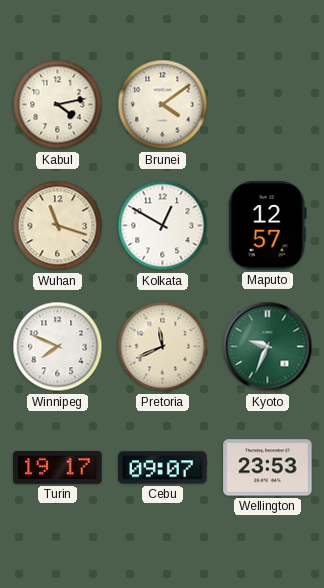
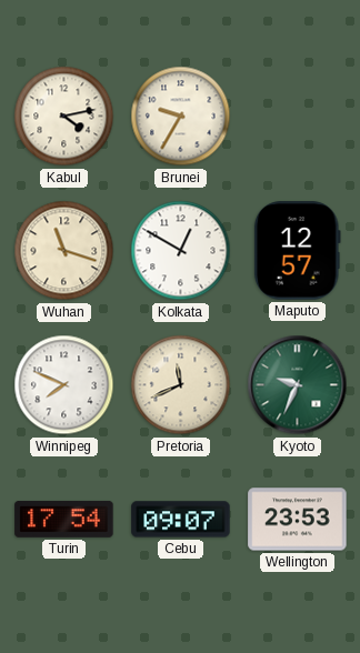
Brunei: 4:09 -> 9:35 (181, 117)
Turin: 19:17 -> 17:54 (64, 519)
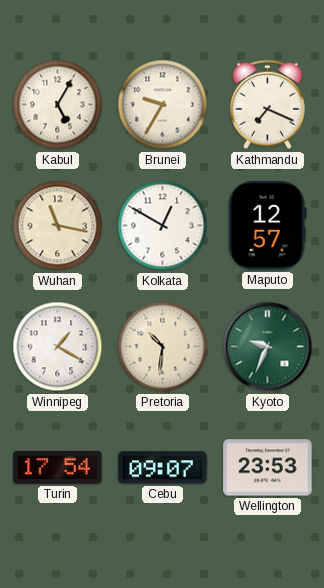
Kabul: 4:13 -> 5:05 (58, 105)
Kathmandu: none -> 7:19 (267, 105)
Wuhan: 11:18 -> 11:17 (58, 226)
Winnipeg: 7:49 -> 1:20 (58, 347)
Pretoria: 11:41 -> 10:31 (163, 347)
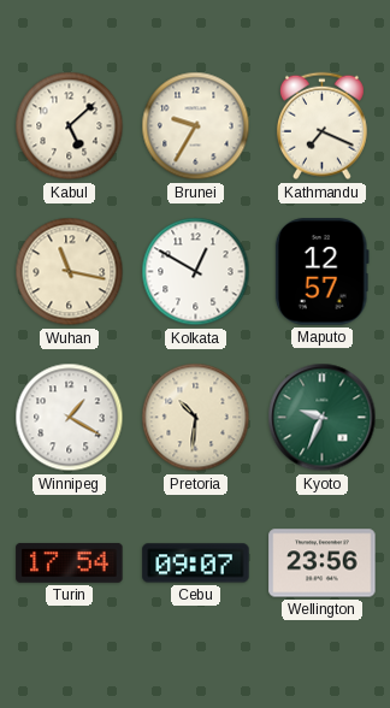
Kabul: 5:05 -> 5:08 (70, 126)
Wellington: 23:53 -> 23:56 (323, 564)
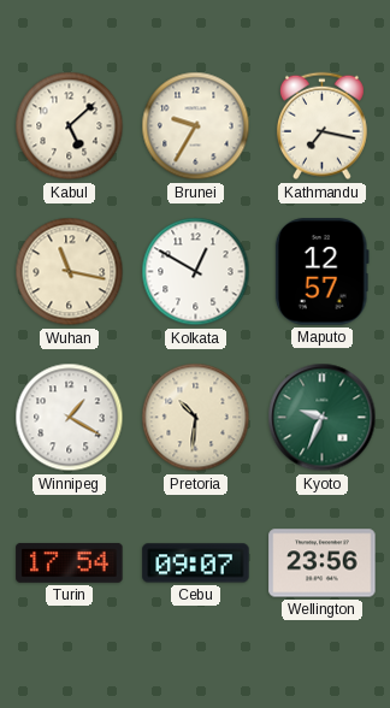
Kathmandu: 7:19 -> 7:17 (321, 126)
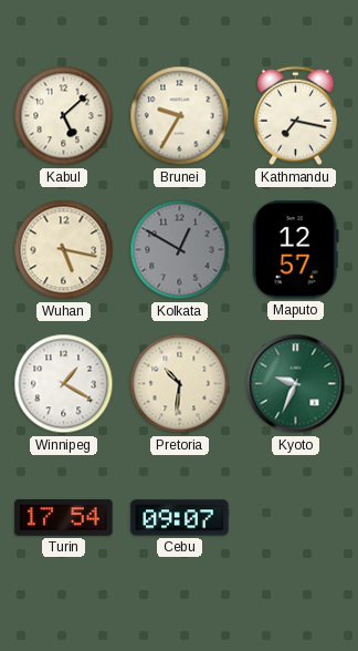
Wuhan: 11:17 -> 5:17 (64, 250)
Kolkata dial: white -> grey (180, 250)
Wellington: 23:56 -> none (323, 564)
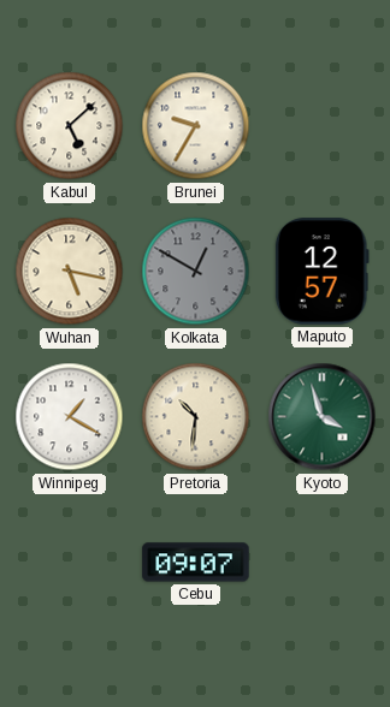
Kathmandu: 7:17 -> none (295, 116)
Kyoto: 9:34 -> 3:57 (323, 417)
Turin: 17:54 -> none (64, 517)
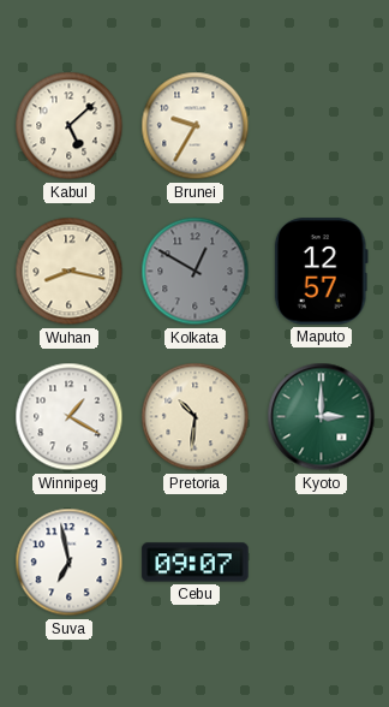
Wuhan: 5:17 -> 8:17 (70, 272)
Kyoto: 3:57 -> 3:00 (322, 417)
Suva: none -> 6:58 (70, 563)
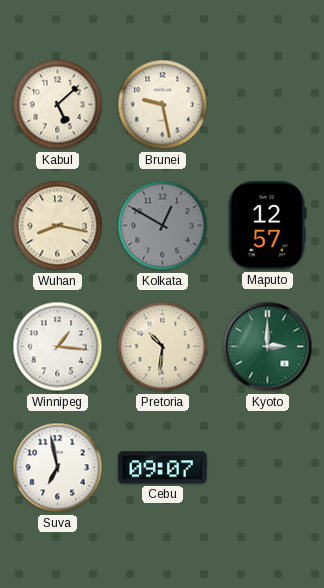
Brunei: 9:35 -> 9:28 (163, 105)
Winnipeg: 1:20 -> 1:16 (58, 347)
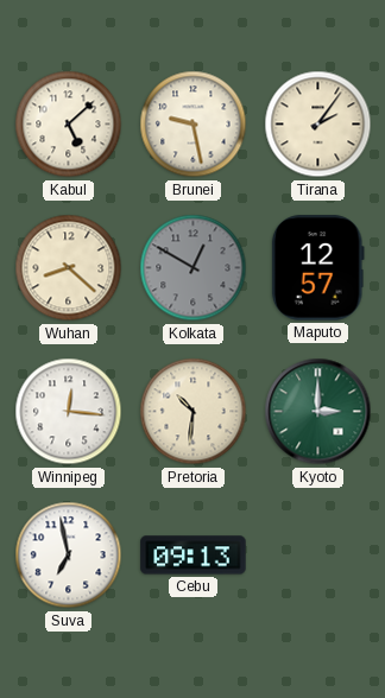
Tirana: none -> 2:06 (318, 125)
Wuhan: 8:17 -> 8:22 (69, 268)
Winnipeg: 1:16 -> 12:16 (69, 412)
Cebu: 09:07 -> 09:13 (194, 556)
